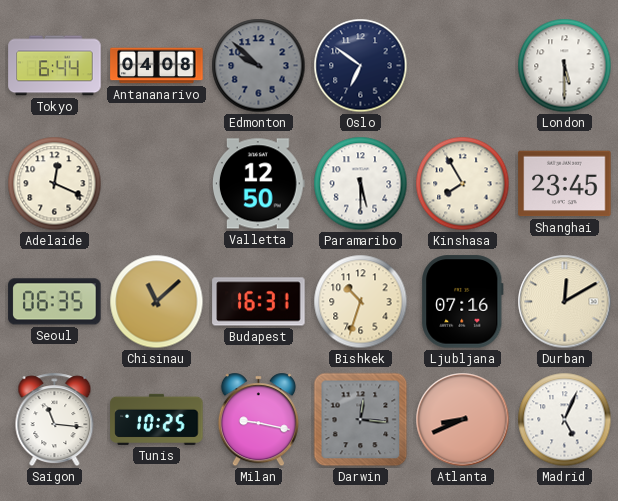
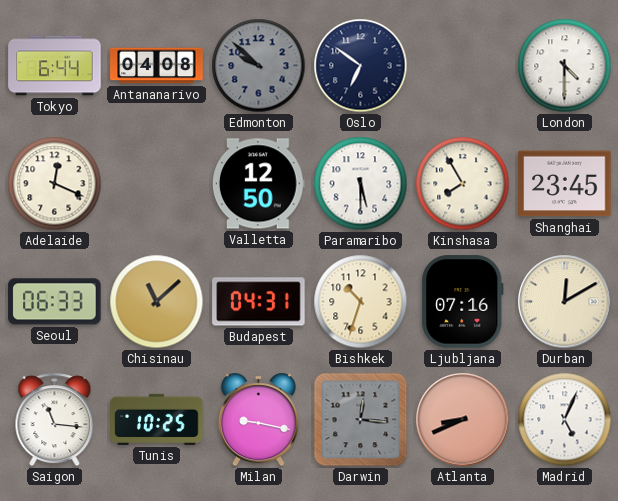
London: 5:30 -> 4:30 (565, 66)
Seoul: 06:35 -> 06:33 (55, 302)
Budapest: 16:31 -> 04:31 (259, 302)
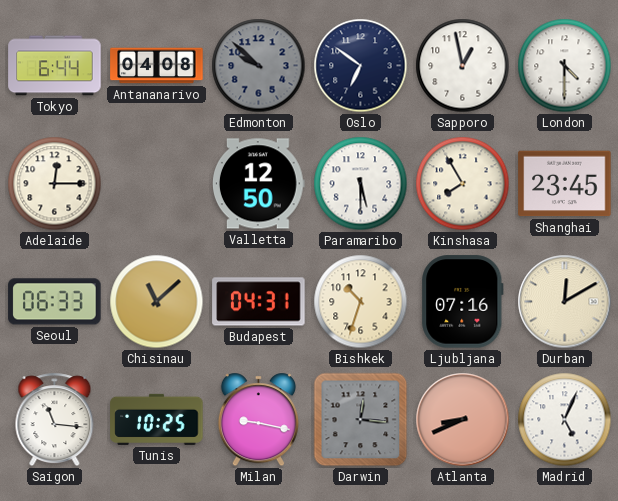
Sapporo: none -> 12:58 (463, 66)
Adelaide: 12:19 -> 12:15 (55, 184)
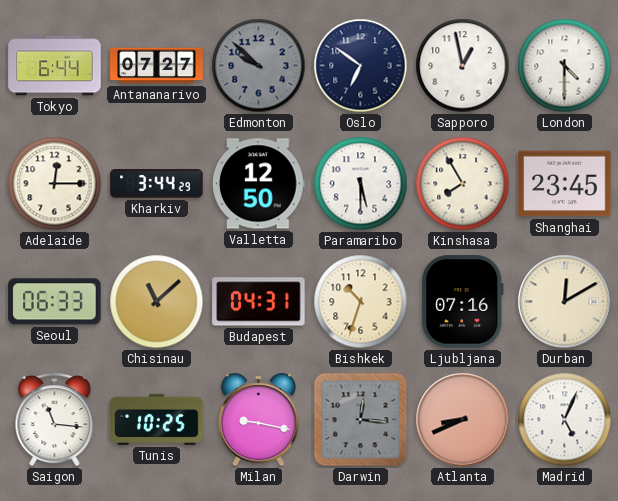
Antananarivo: 04:08 -> 07:27 (157, 66)
Kharkiv: none -> 3:44 (157, 184)
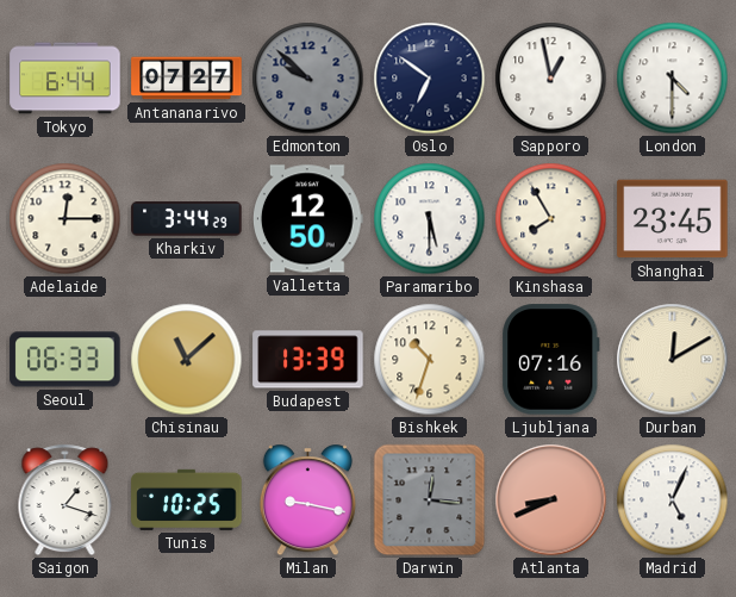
Budapest: 04:31 -> 13:39 (308, 360)
Saigon: 11:16 -> 1:18 (66, 500)
